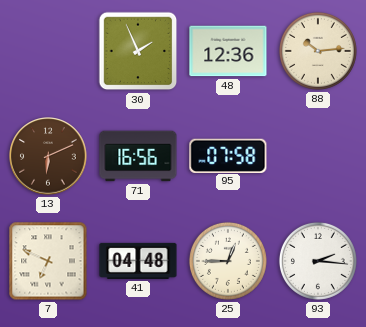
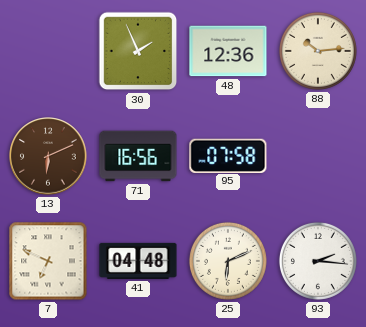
25: 12:45 -> 6:11 (228, 261)
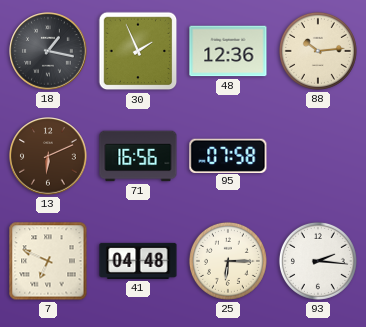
18: none -> 1:17 (48, 51)
25: 6:11 -> 6:15 (228, 261)
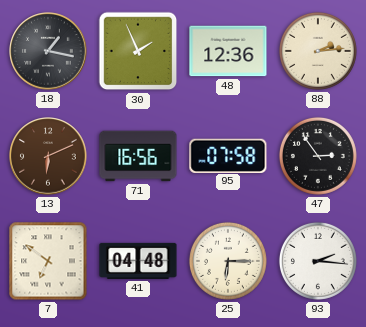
88: 10:14 -> 2:14 (318, 51)
47: none -> 2:54 (318, 156)
7: 6:49 -> 6:51 (48, 261)
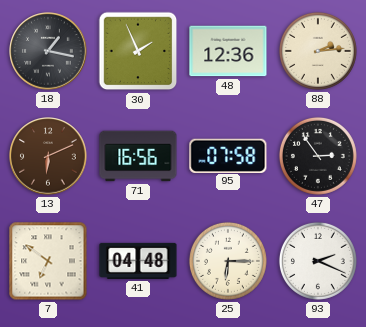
93: 2:16 -> 2:19 (318, 261)
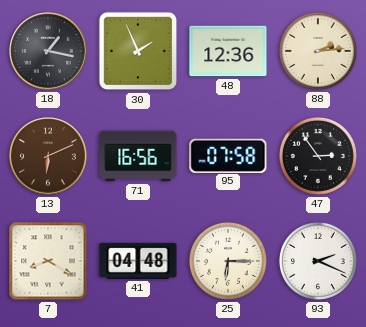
7: 6:51 -> 8:20 (48, 261)
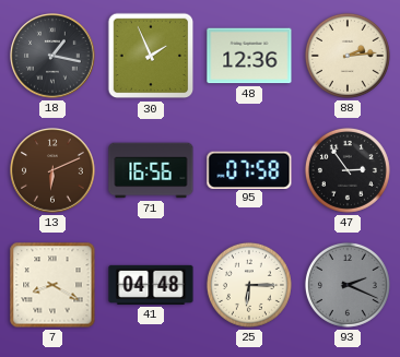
93 dial: white -> grey (348, 285)
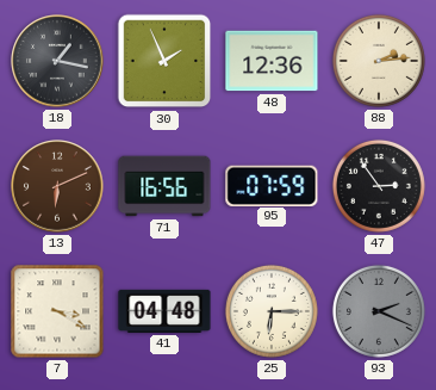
95: 07:58 -> 07:59 (272, 185)
7: 8:20 -> 3:20 (57, 311)
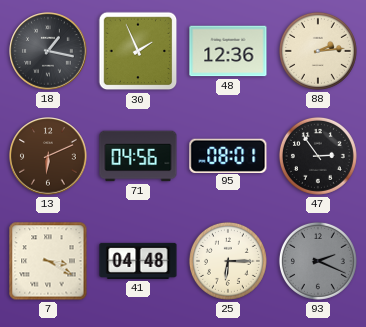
71: 16:56 -> 04:56 (138, 156)
95: 07:59 -> 08:01 (228, 155)
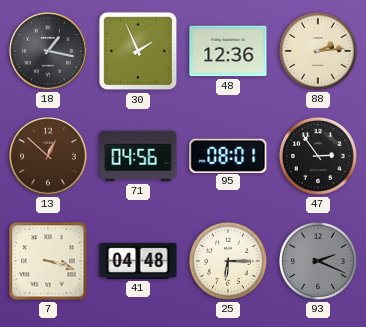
13: 6:11 -> 12:52 (48, 156)
7: 3:20 -> 3:18 (48, 261)
